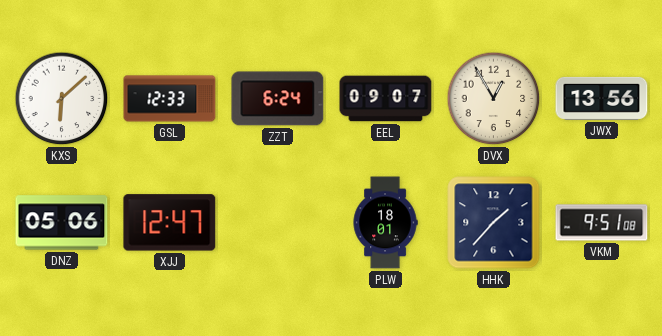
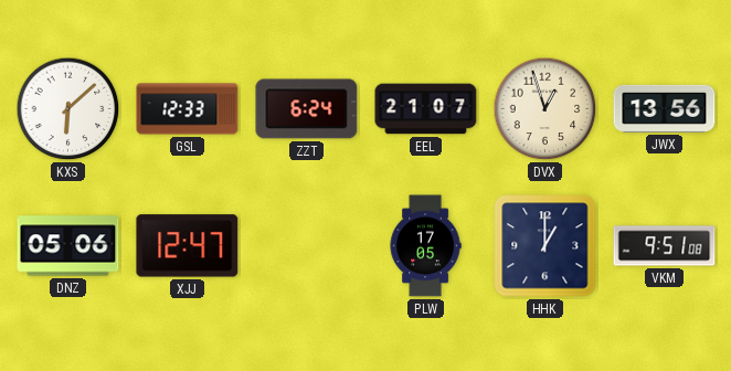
EEL: 09:07 -> 21:07 (426, 109)
DVX: 12:55 -> 12:57 (545, 109)
PLW: 18:01 -> 17:05 (425, 246)
HHK: 1:37 -> 1:00 (545, 246)
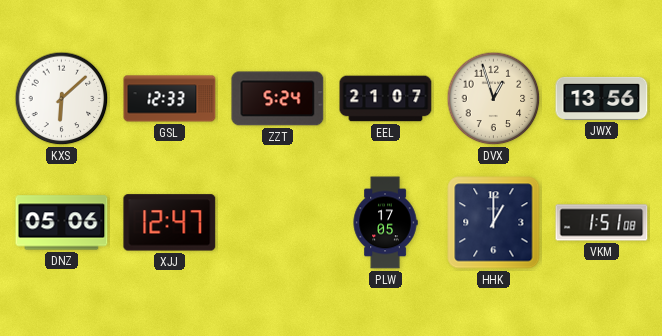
ZZT: 6:24 -> 5:24 (278, 99)
VKM: 9:51 -> 1:51 (602, 223)
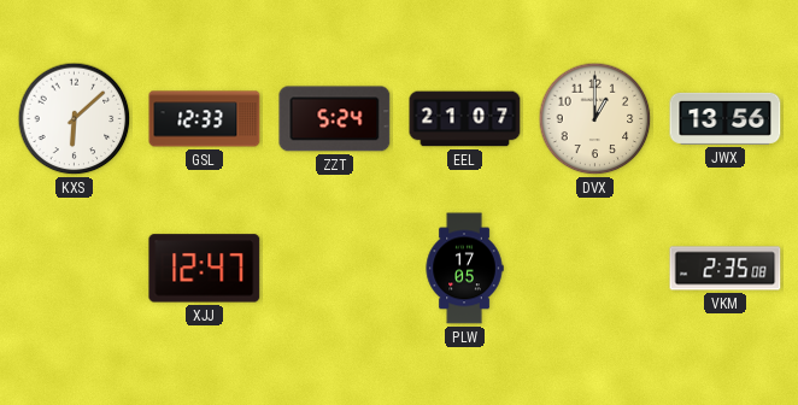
DVX: 12:57 -> 1:00 (595, 119)
DNZ: 05:06 -> none (62, 223)
HHK: 1:00 -> none (494, 223)
VKM: 1:51 -> 2:35 (726, 269)
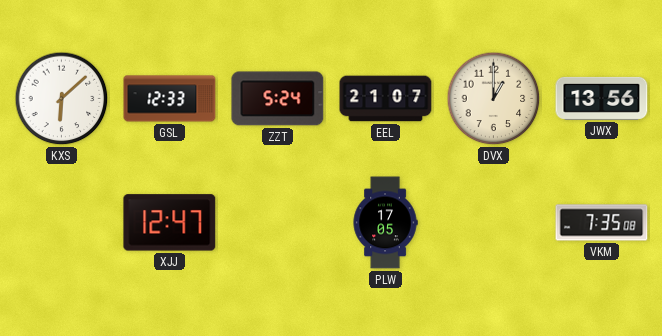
VKM: 2:35 -> 7:35 (602, 223)
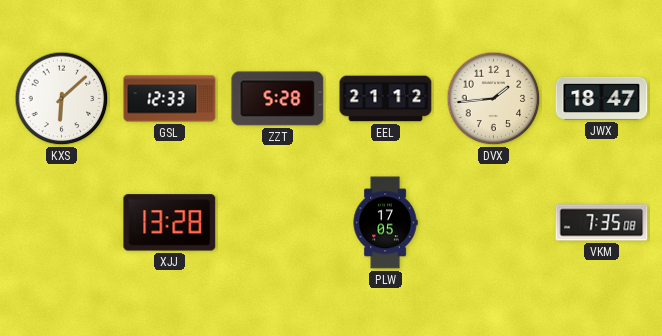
ZZT: 5:24 -> 5:28 (278, 99)
EEL: 21:07 -> 21:12 (386, 99)
DVX: 1:00 -> 1:44 (494, 99)
JWX: 13:56 -> 18:47 (602, 98)
XJJ: 12:47 -> 13:28 (170, 223)
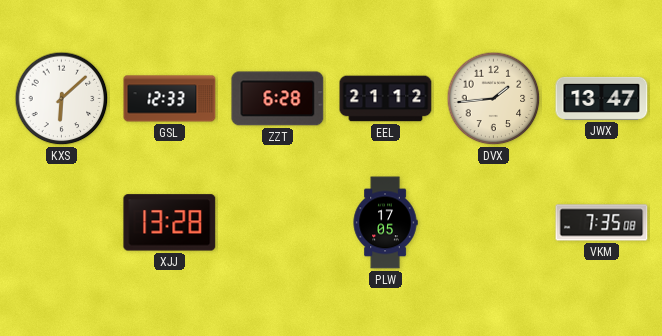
ZZT: 5:28 -> 6:28 (278, 99)
JWX: 18:47 -> 13:47 (602, 98)
